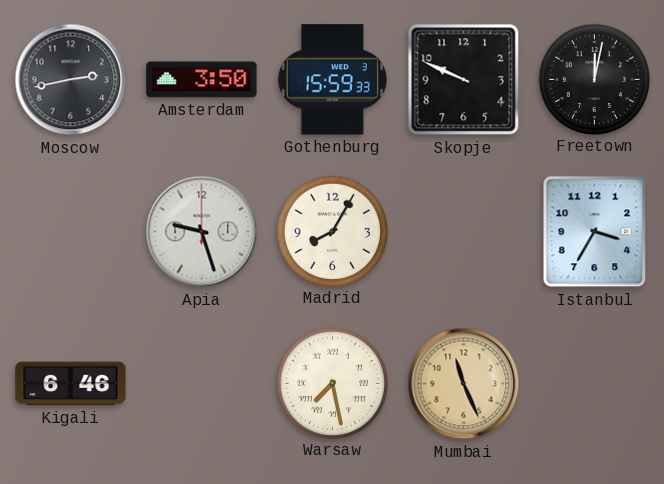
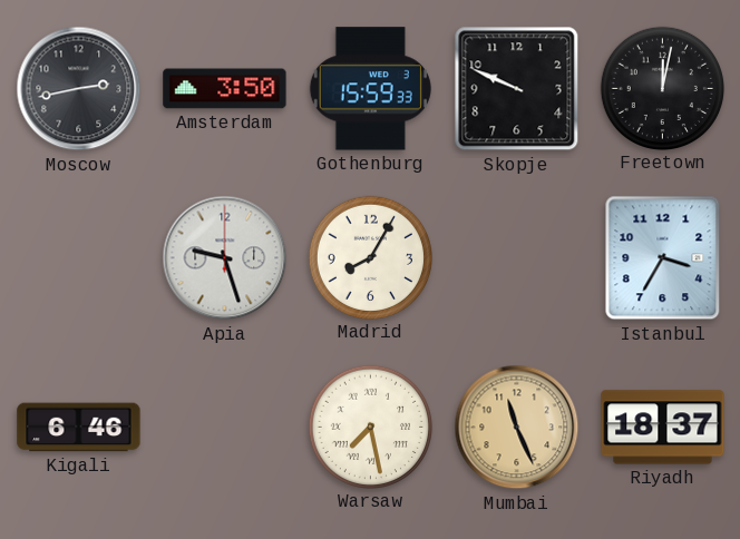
Riyadh: none -> 18:37 (663, 428)
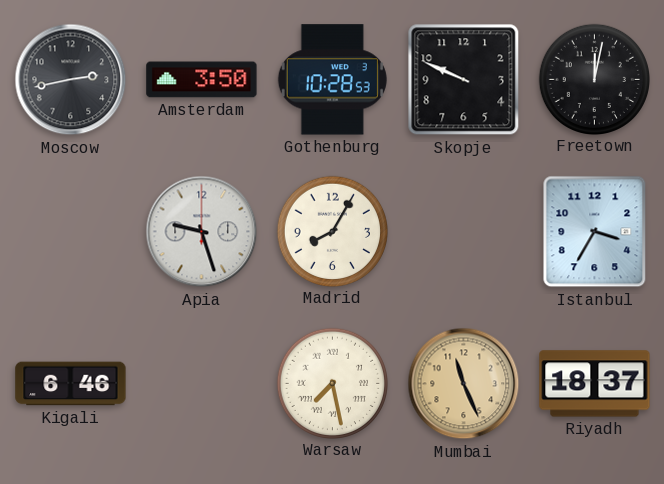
Gothenburg: 15:59 -> 10:28 (332, 80)
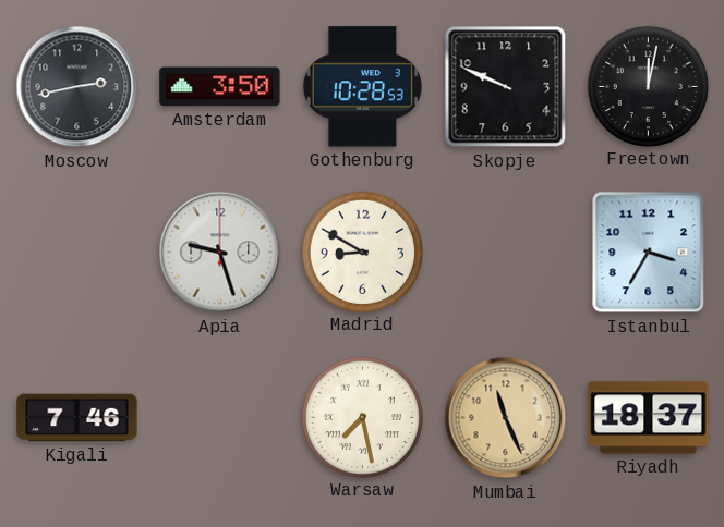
Madrid: 8:05 -> 8:50 (362, 252)
Kigali: 6:46 -> 7:46 (77, 418)
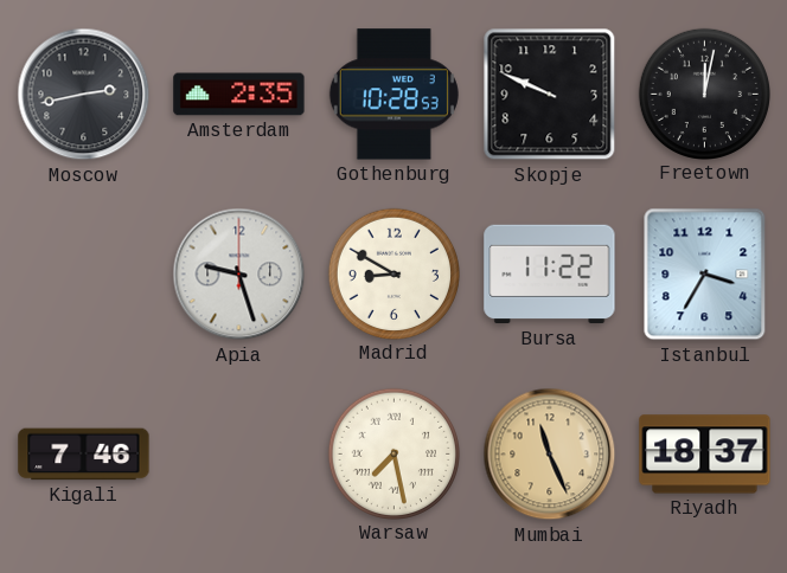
Amsterdam: 3:50 -> 2:35 (239, 95)
Bursa: none -> 11:22 (550, 275)
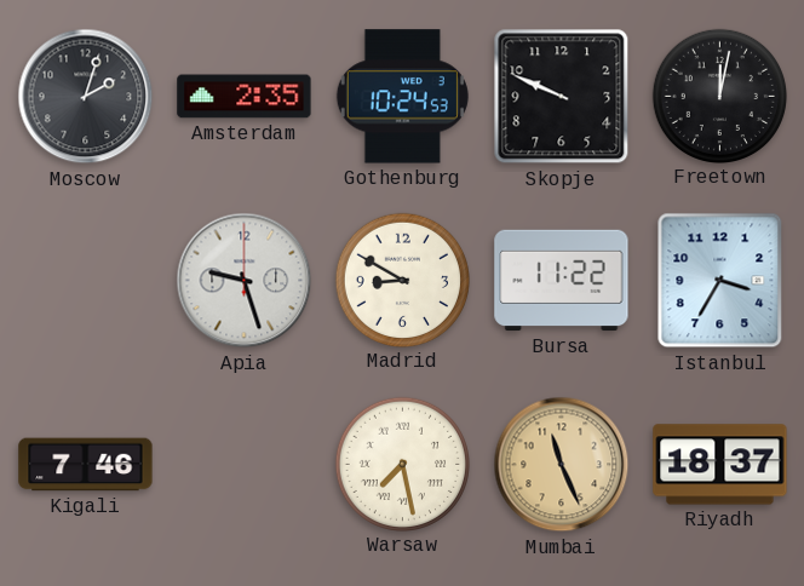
Moscow: 2:43 -> 2:03 (86, 97)
Gothenburg: 10:28 -> 10:24 (402, 97)
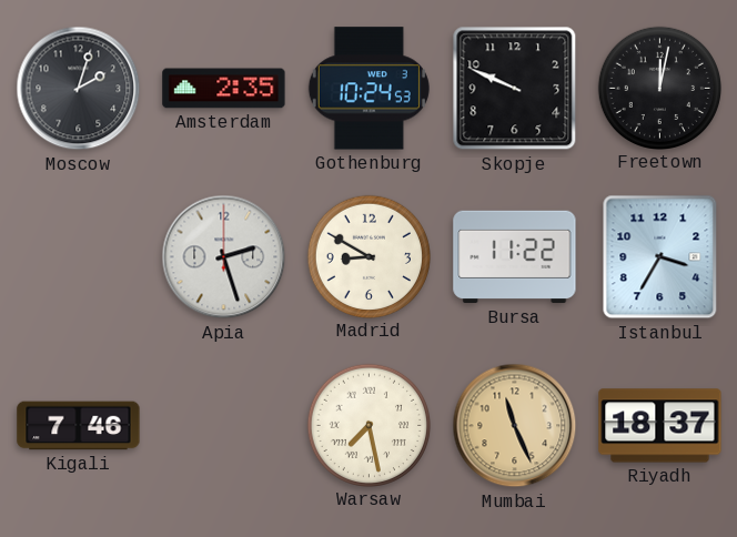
Apia: 9:27 -> 2:27 (224, 257)
